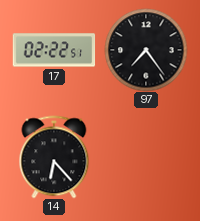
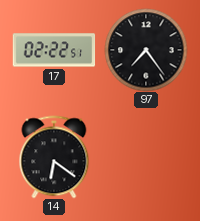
14: 6:23 -> 6:21 (54, 157)
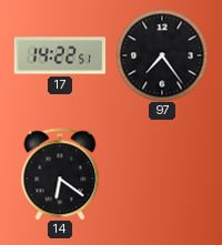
17: 02:22 -> 14:22 (60, 55)
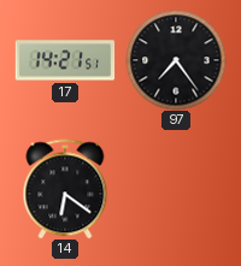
17: 14:22 -> 14:21 (65, 60)
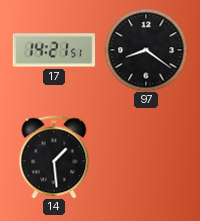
97: 7:24 -> 8:21 (146, 50)
14: 6:21 -> 1:29 (54, 157)
